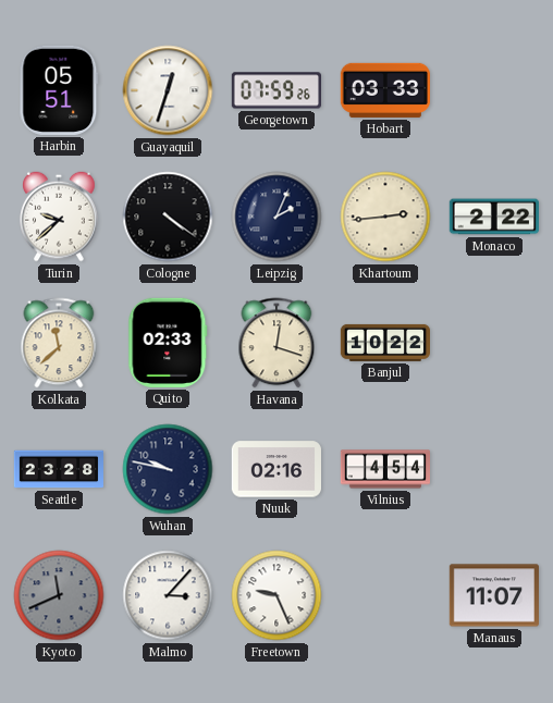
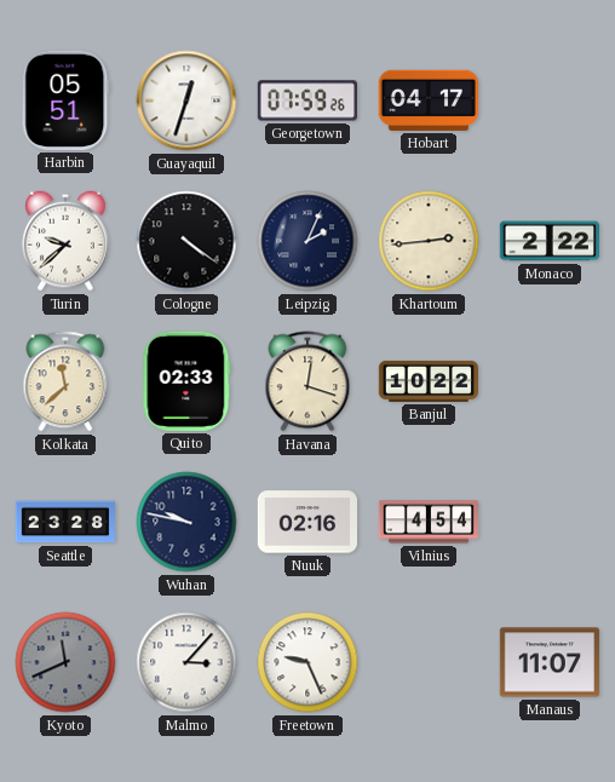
Hobart: 03:33 -> 04:17 (427, 100)
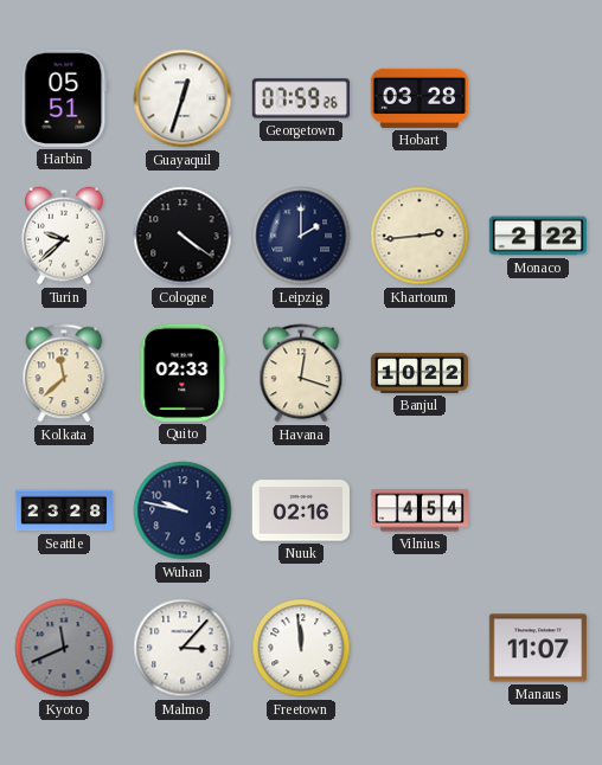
Hobart: 04:17 -> 03:28 (418, 98)
Leipzig: 2:04 -> 2:00 (301, 236)
Freetown: 9:26 -> 11:59 (301, 648)
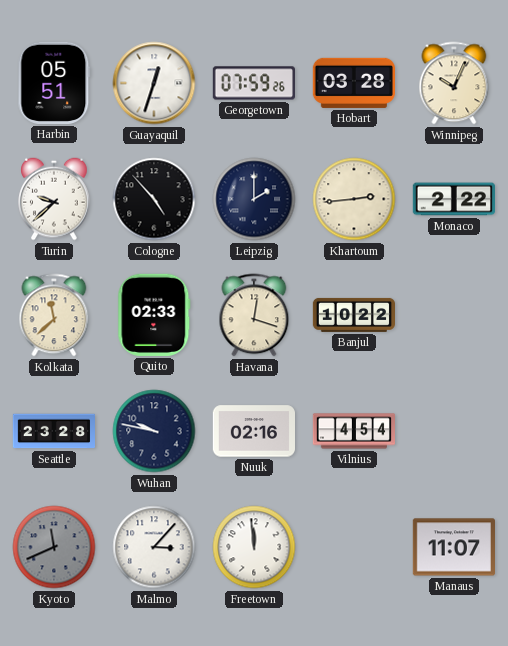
Winnipeg: none -> 10:04 (454, 83)
Cologne: 4:21 -> 4:53 (154, 199)
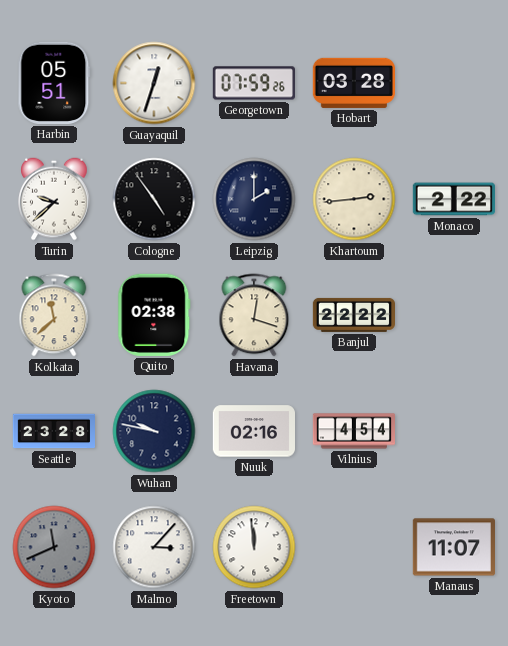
Winnipeg: 10:04 -> none (454, 83)
Cologne: 4:53 -> 4:54 (154, 199)
Quito: 02:33 -> 02:38 (154, 315)
Banjul: 10:22 -> 22:22 (353, 315)
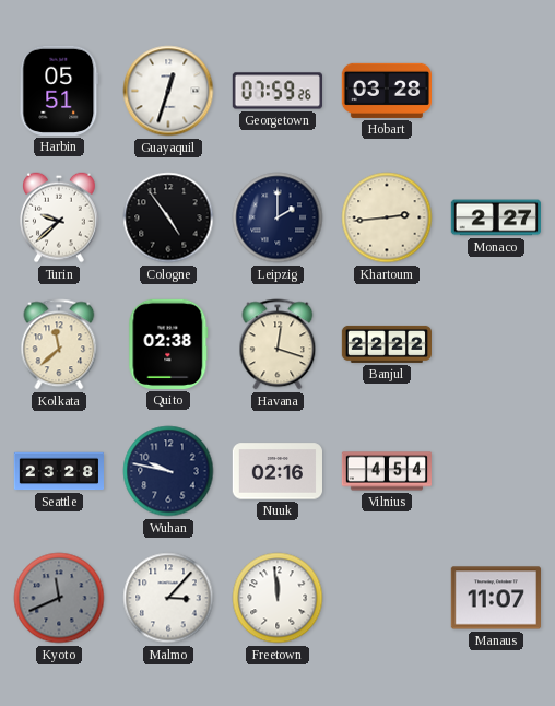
Monaco: 2:22 -> 2:27 (495, 217)
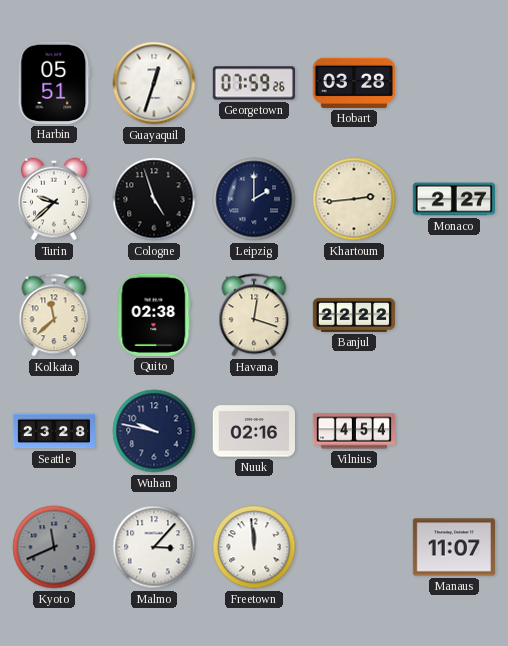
Cologne: 4:54 -> 4:57 (154, 199)
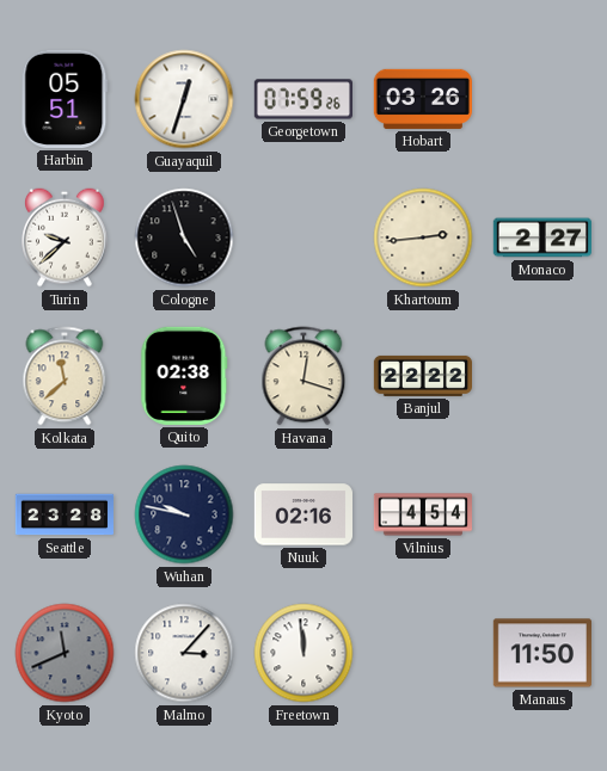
Hobart: 03:28 -> 03:26 (422, 99)
Leipzig: 2:00 -> none (254, 199)
Manaus: 11:07 -> 11:50 (541, 653)
